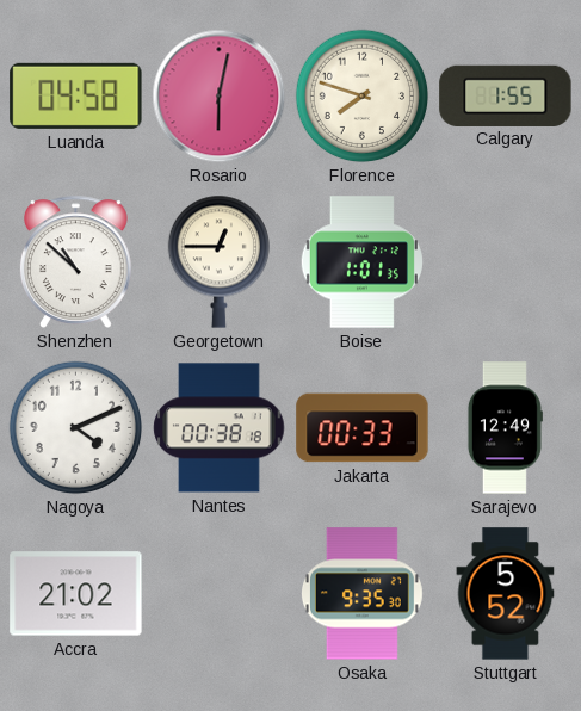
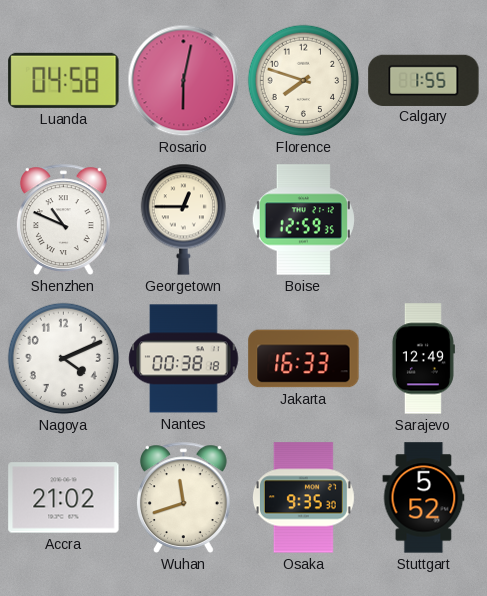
Shenzhen: 10:52 -> 10:49 (63, 219)
Boise: 1:01 -> 12:59 (303, 220)
Jakarta: 00:33 -> 16:33 (304, 359)
Wuhan: none -> 11:42 (183, 497)
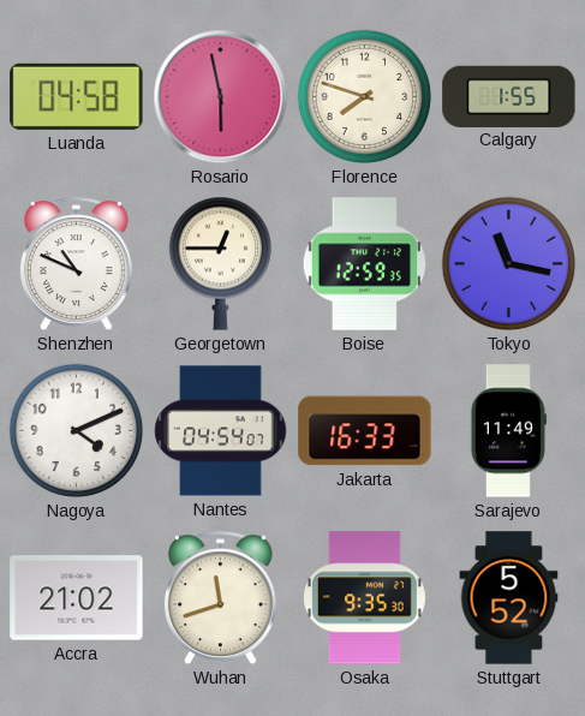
Rosario: 6:02 -> 5:58 (221, 97)
Tokyo: none -> 11:17 (509, 264)
Nantes: 00:38 -> 04:54 (221, 431)
Sarajevo: 12:49 -> 11:49 (508, 431)
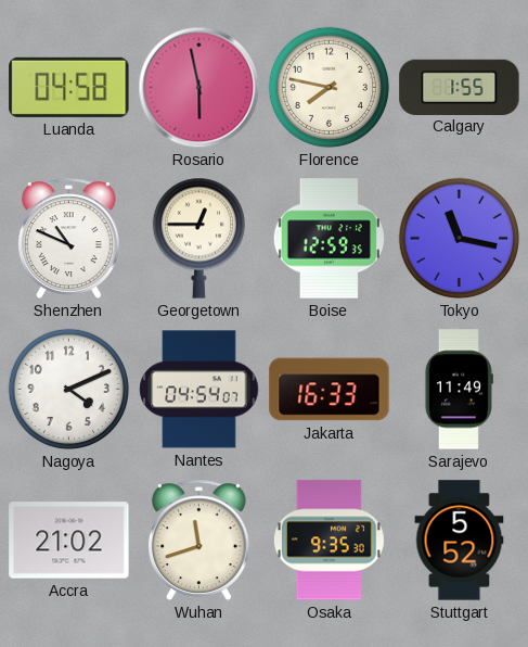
Florence: 7:48 -> 7:47 (330, 88)
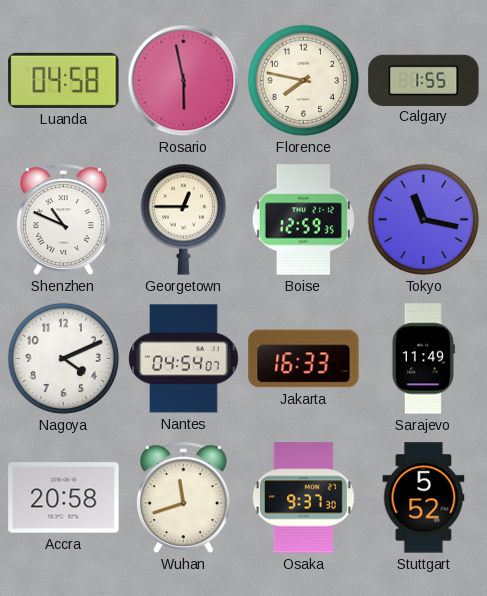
Accra: 21:02 -> 20:58 (64, 498)
Osaka: 9:35 -> 9:37 (303, 498)
